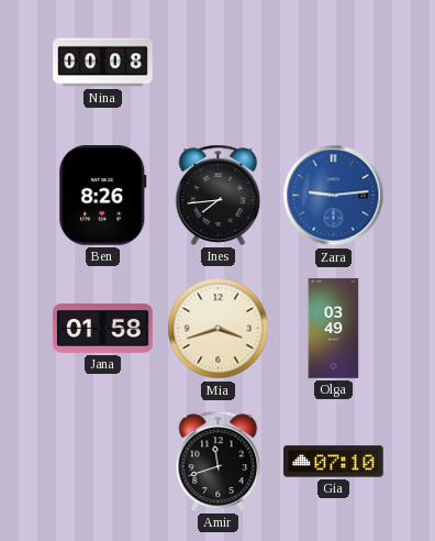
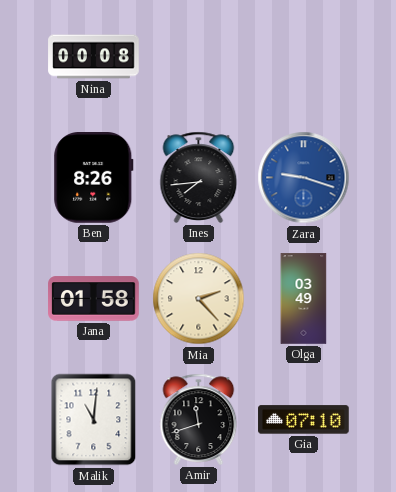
Zara: 9:14 -> 9:18 (304, 178)
Mia: 3:42 -> 2:23 (199, 299)
Malik: none -> 11:01 (94, 420)
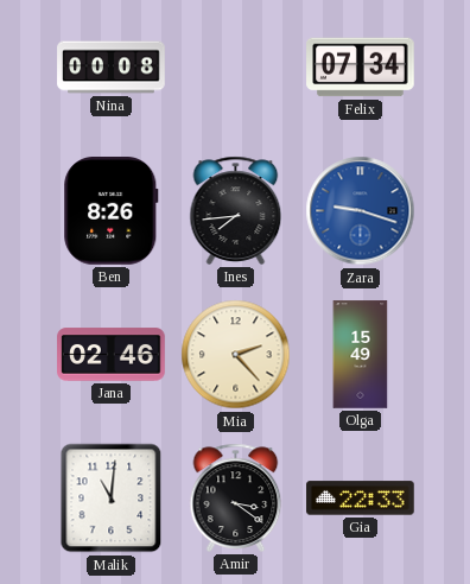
Felix: none -> 07:34 (361, 68)
Jana: 01:58 -> 02:46 (112, 355)
Olga: 03:49 -> 15:49 (361, 355)
Amir: 11:42 -> 3:21 (236, 497)
Gia: 07:10 -> 22:33 (361, 499)
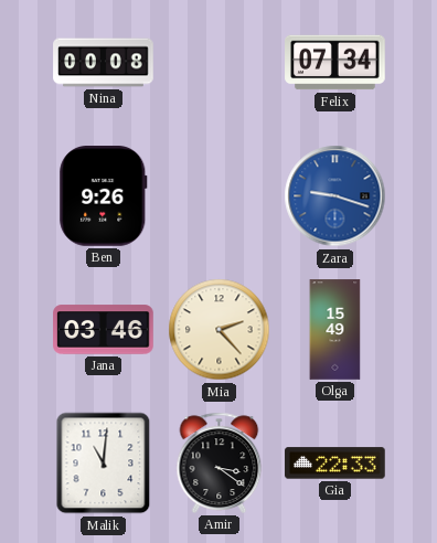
Ben: 8:26 -> 9:26 (104, 196)
Ines: 7:44 -> none (236, 210)
Jana: 02:46 -> 03:46 (104, 330)
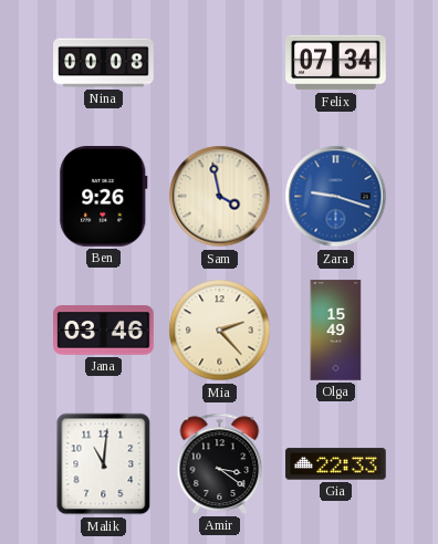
Sam: none -> 3:58 (220, 197)
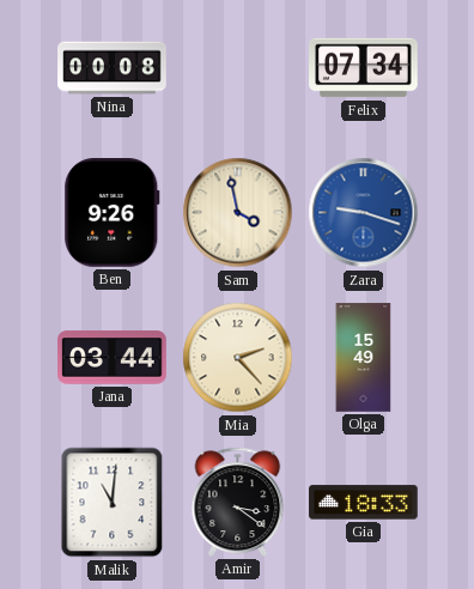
Jana: 03:46 -> 03:44 (113, 358)
Gia: 22:33 -> 18:33 (364, 503)
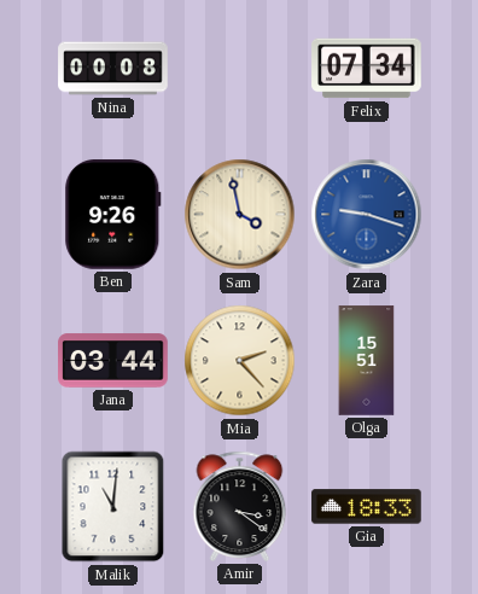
Olga: 15:49 -> 15:51 (367, 361)
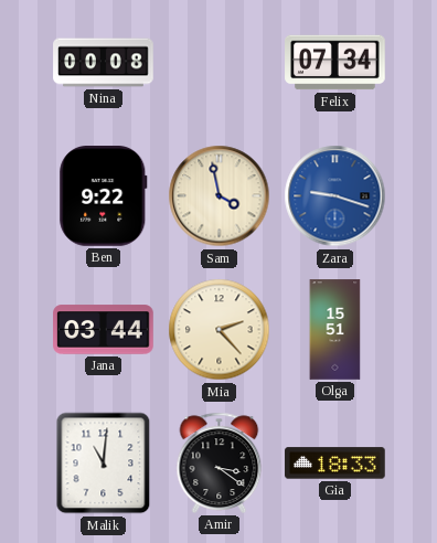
Ben: 9:26 -> 9:22 (104, 196)
